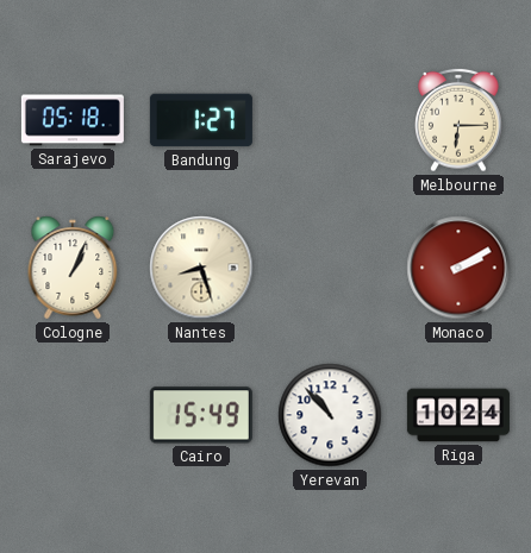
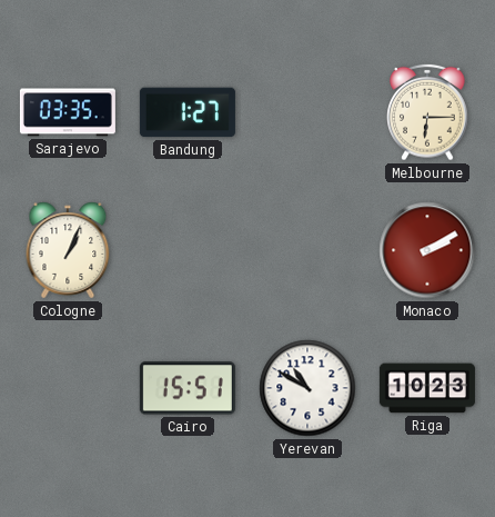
Sarajevo: 05:18 -> 03:35 (68, 112)
Nantes: 8:27 -> none (201, 268)
Cairo: 15:49 -> 15:51 (188, 388)
Yerevan: 10:53 -> 10:50 (307, 388)
Riga: 10:24 -> 10:23 (427, 388)
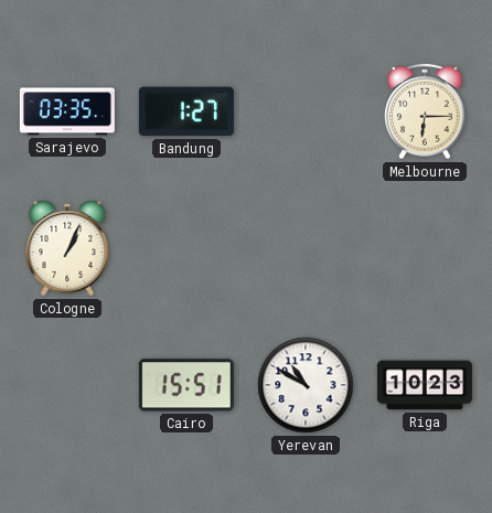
Monaco: 2:10 -> none (427, 250)
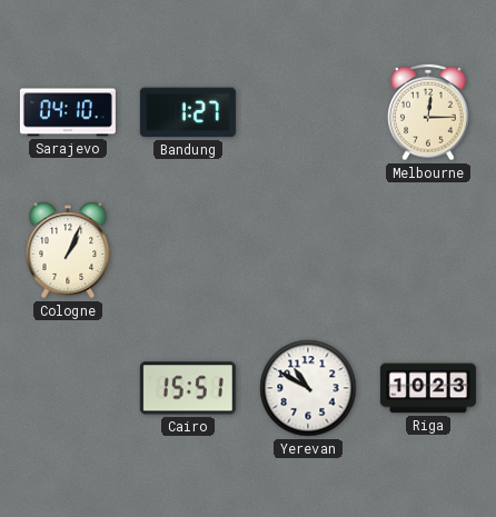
Sarajevo: 03:35 -> 04:10 (68, 112)
Melbourne: 6:15 -> 12:15 (428, 112)
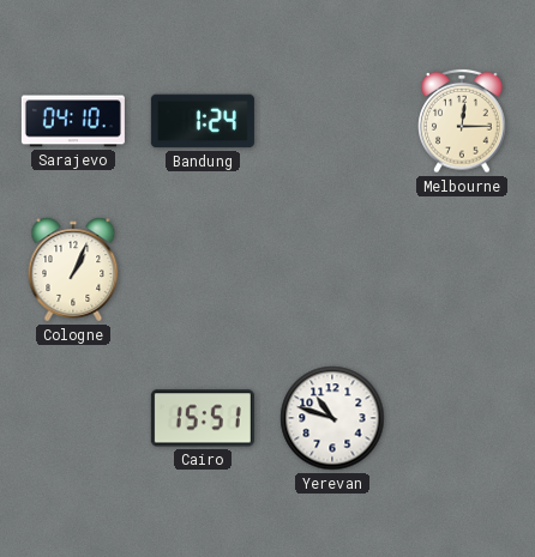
Bandung: 1:27 -> 1:24 (203, 121)
Yerevan: 10:50 -> 10:48 (332, 418)
Riga: 10:23 -> none (428, 388)
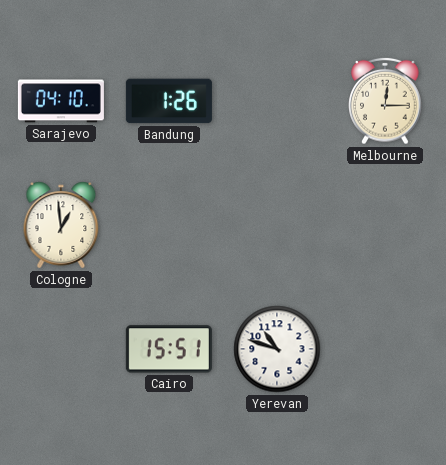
Bandung: 1:24 -> 1:26 (169, 101)
Cologne: 1:04 -> 12:59 (61, 225)
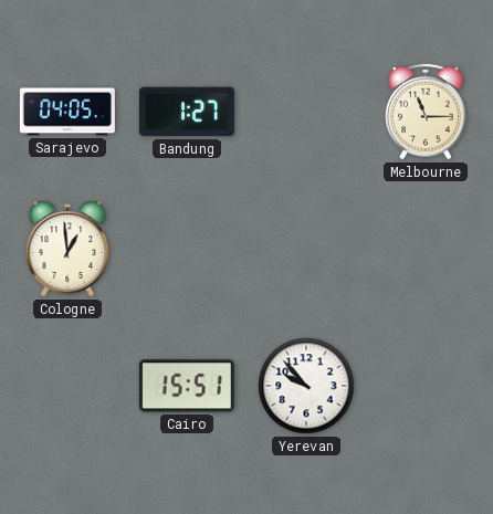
Sarajevo: 04:10 -> 04:05 (67, 112)
Bandung: 1:26 -> 1:27 (187, 112)
Melbourne: 12:15 -> 11:15 (426, 112)
Yerevan: 10:48 -> 9:53 (306, 386)
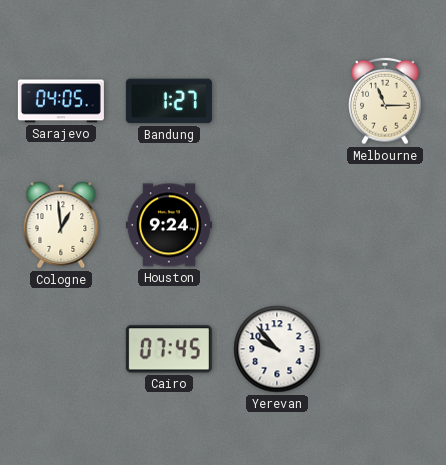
Houston: none -> 9:24 (169, 225)
Cairo: 15:51 -> 07:45 (169, 349)
